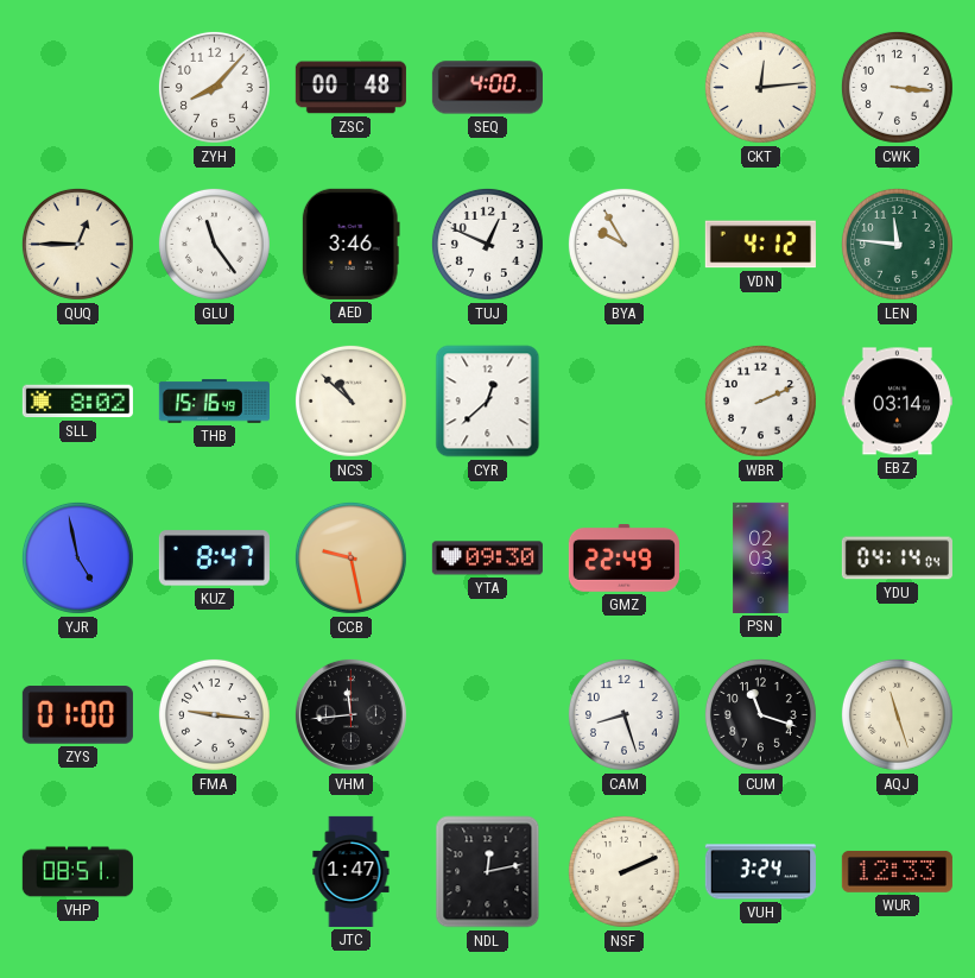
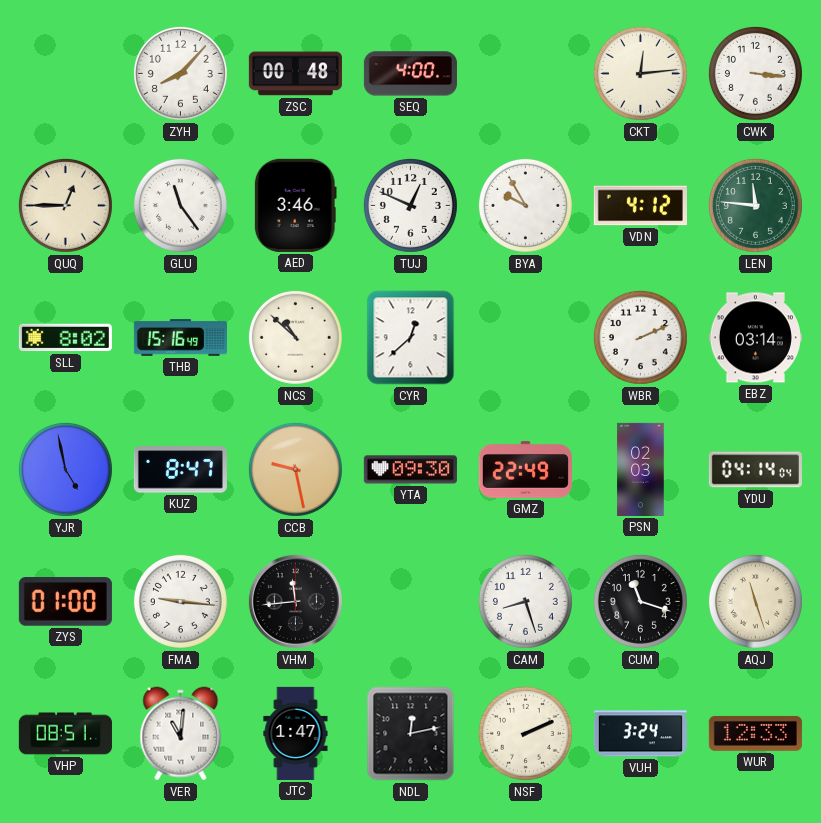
VER: none -> 11:01 (181, 734)
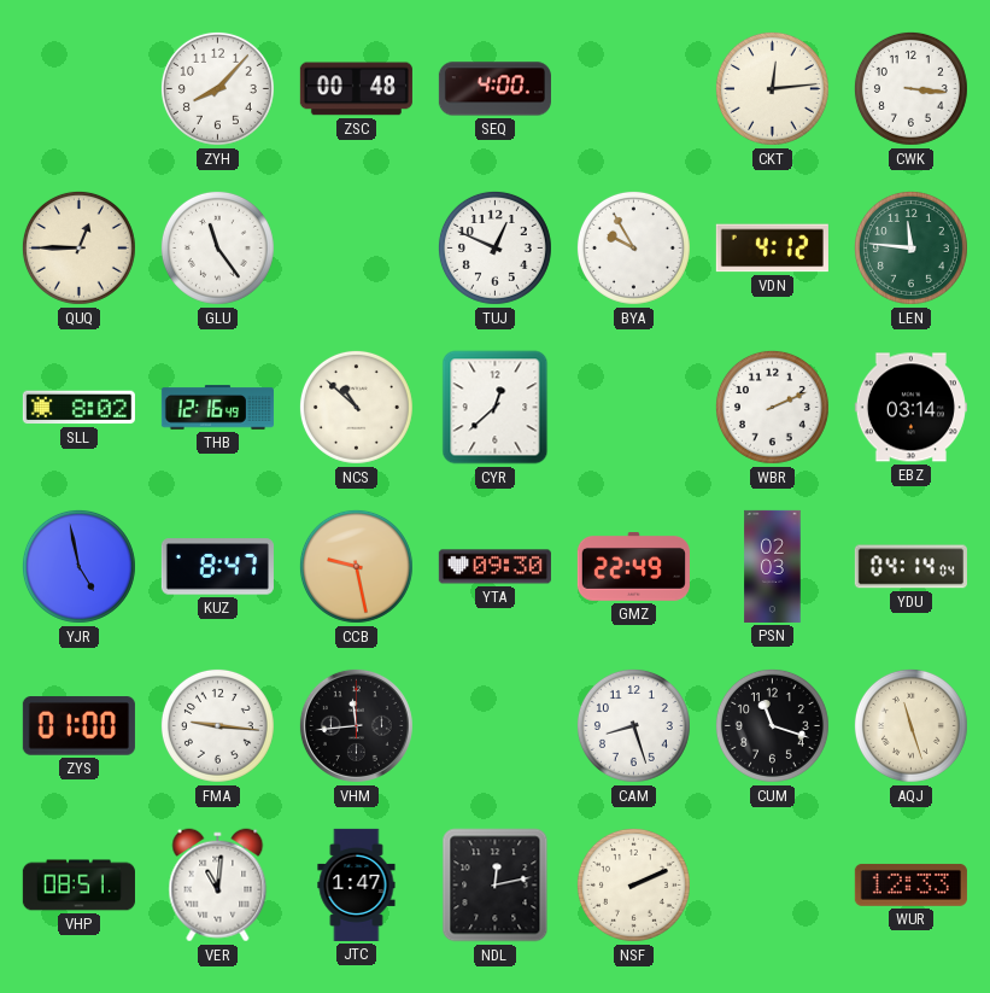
AED: 3:46 -> none (295, 205)
THB: 15:16 -> 12:16 (217, 408)
VUH: 3:24 -> none (640, 734)
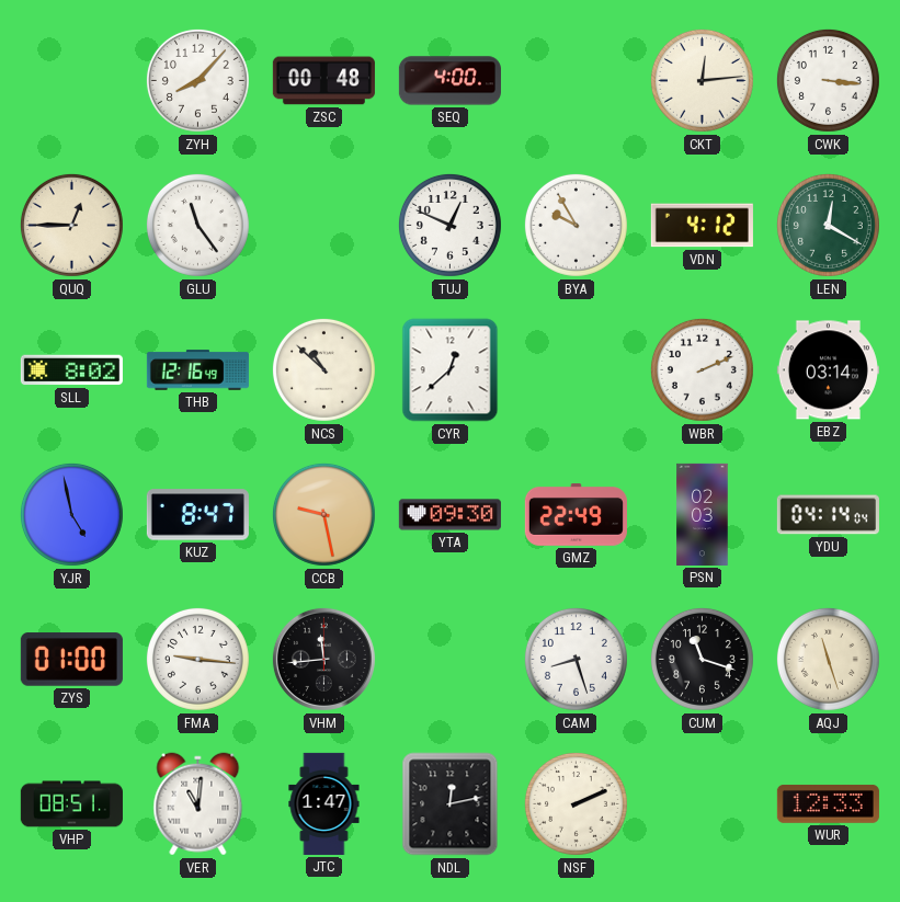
LEN: 11:46 -> 12:20 (828, 225)
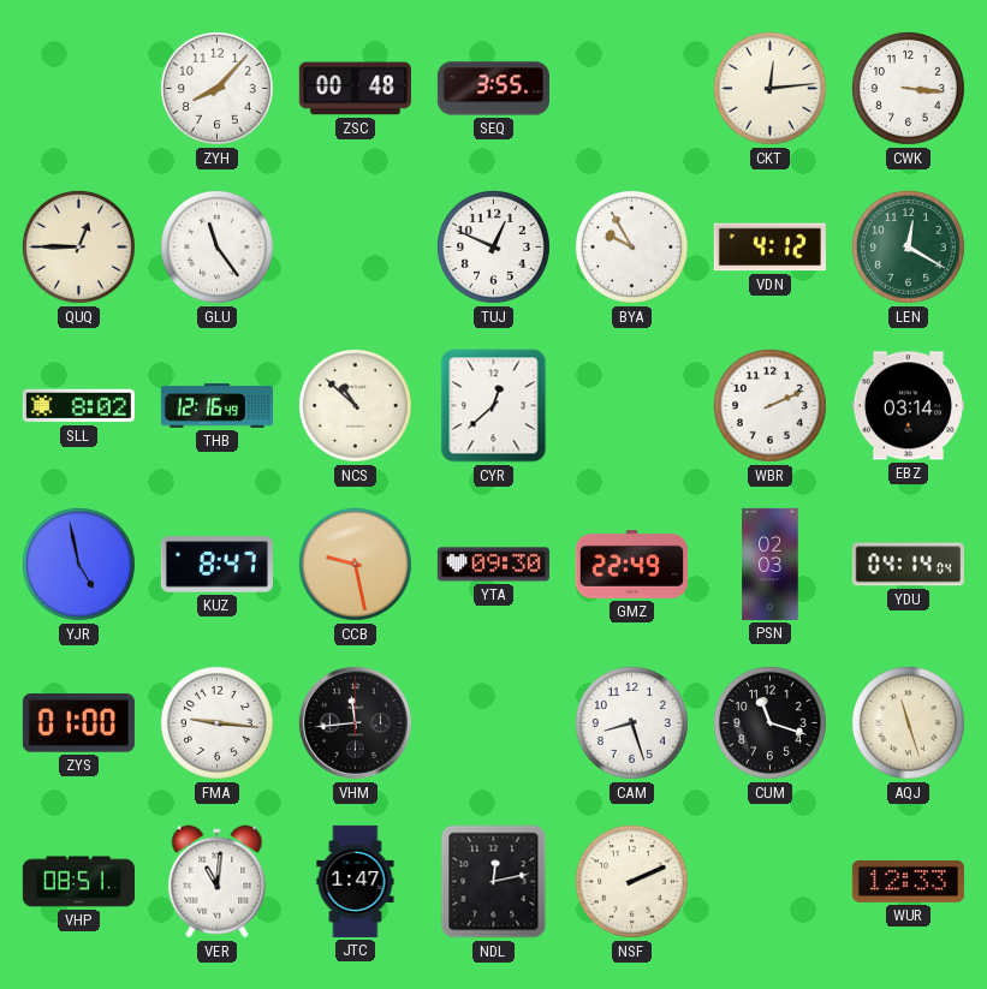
SEQ: 4:00 -> 3:55 (493, 89)
